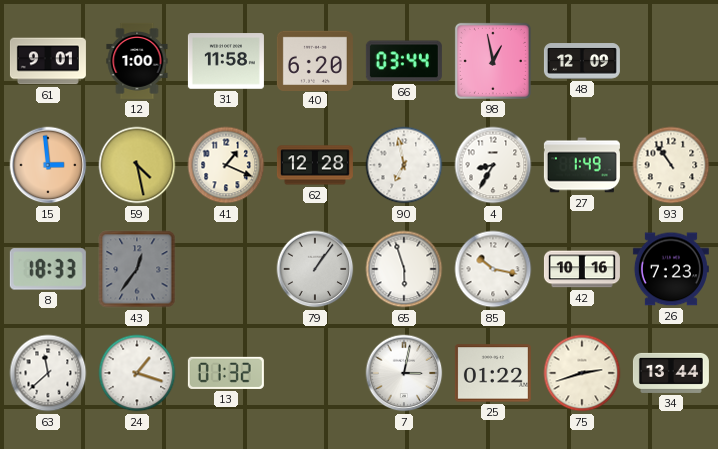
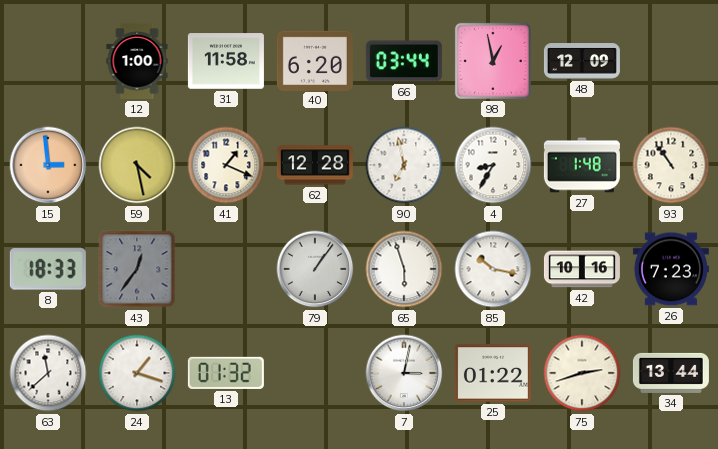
61: 9:01 -> none (48, 61)
27: 1:49 -> 1:48 (582, 165)
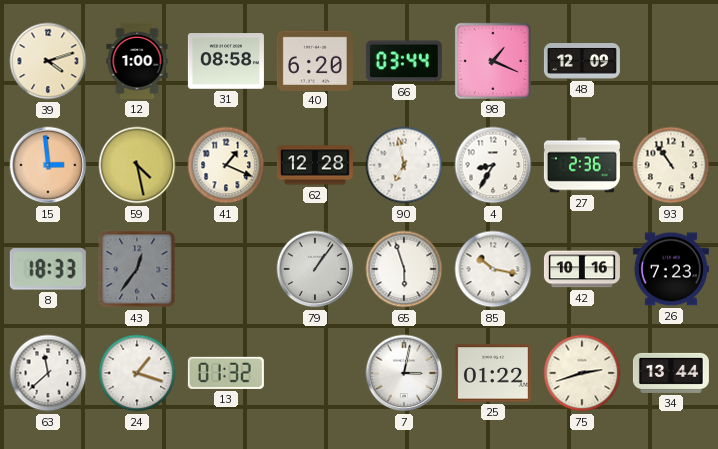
39: none -> 4:12 (48, 61)
31: 11:58 -> 08:58 (226, 61)
98: 12:58 -> 1:19 (493, 61)
27: 1:48 -> 2:36 (582, 165)
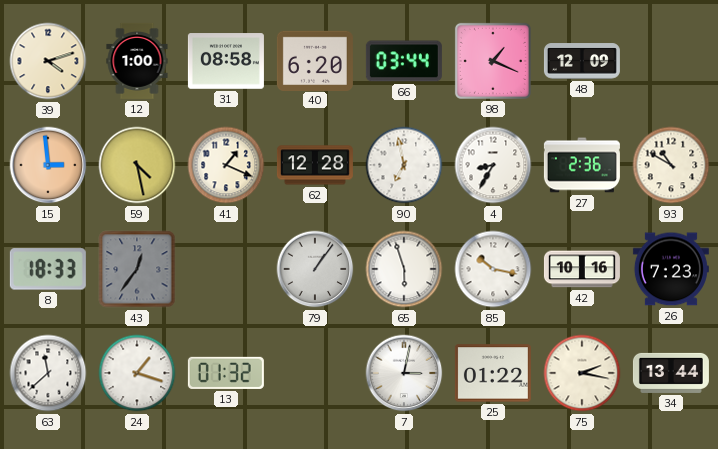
93: 10:54 -> 10:50 (671, 165)
75: 2:42 -> 2:17 (582, 373)
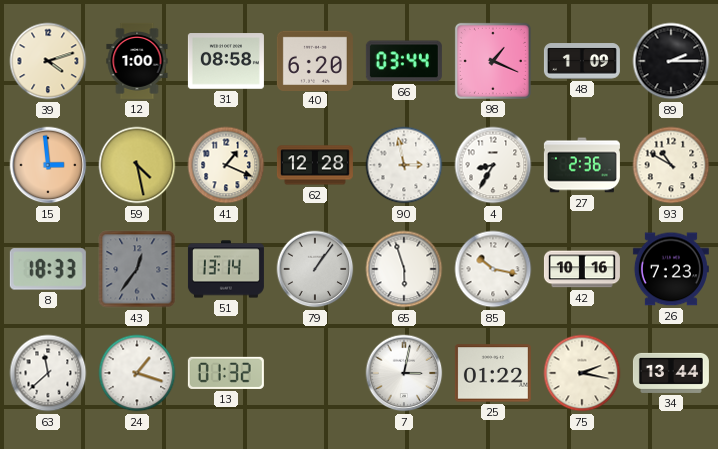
48: 12:09 -> 1:09 (582, 61)
89: none -> 2:15 (671, 61)
90: 6:58 -> 2:58 (404, 165)
51: none -> 13:14 (226, 269)
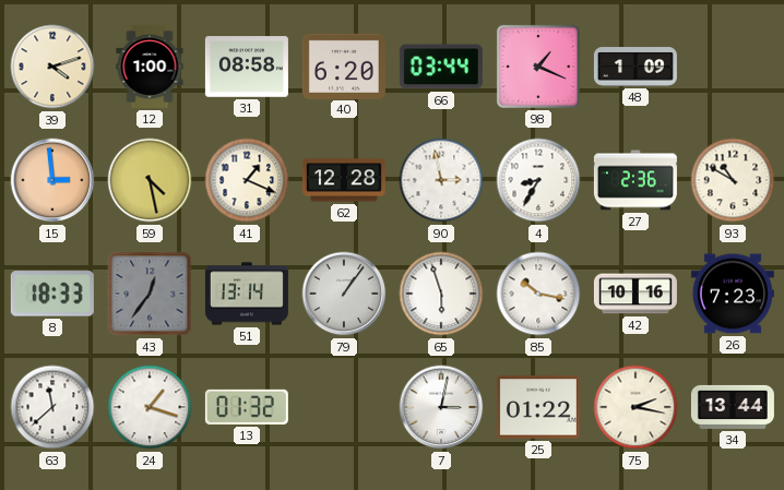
89: 2:15 -> none (671, 61)
